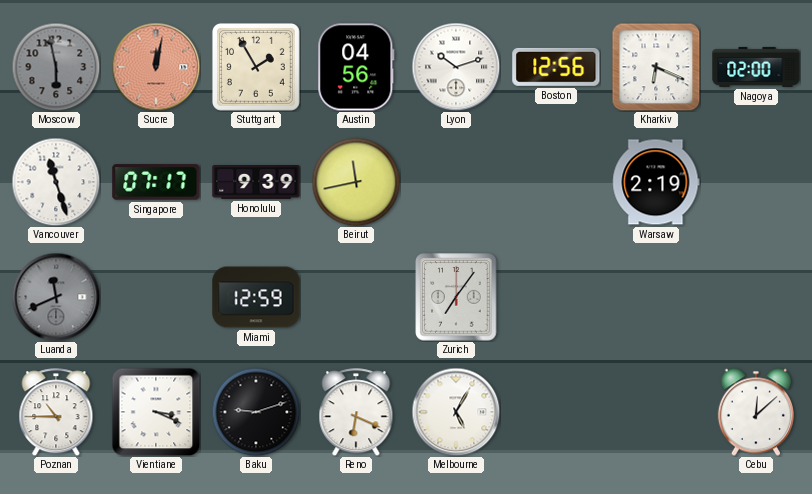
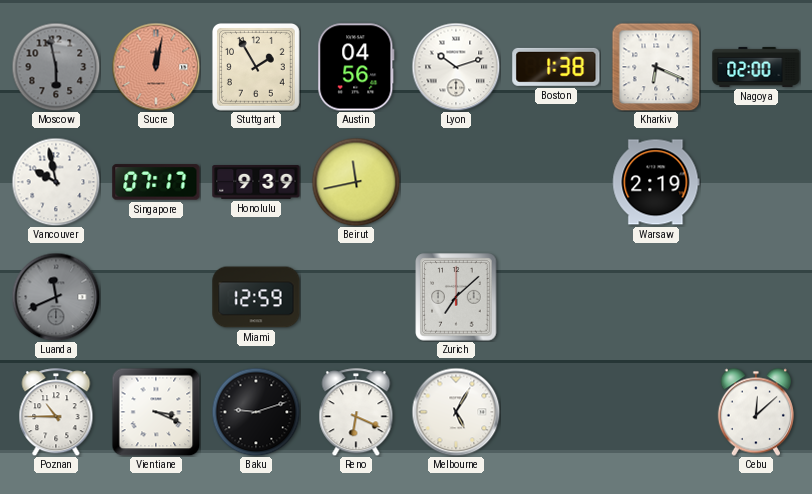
Boston: 12:56 -> 1:38 (556, 67)
Vancouver: 11:27 -> 9:58 (56, 182)
Zurich: 7:06 -> 7:08 (456, 297)
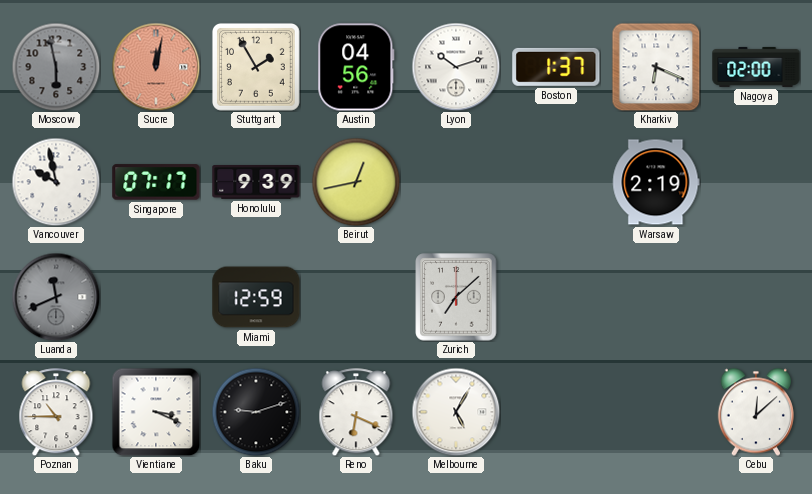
Boston: 1:38 -> 1:37 (556, 67)
Beirut: 11:43 -> 12:43 (356, 182)
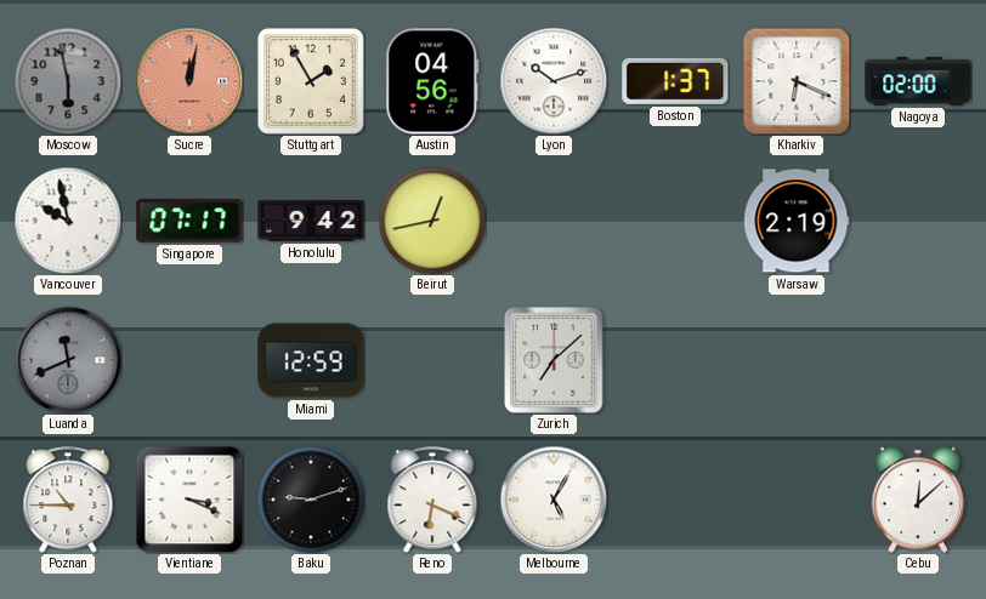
Honolulu: 9:39 -> 9:42 (311, 222)
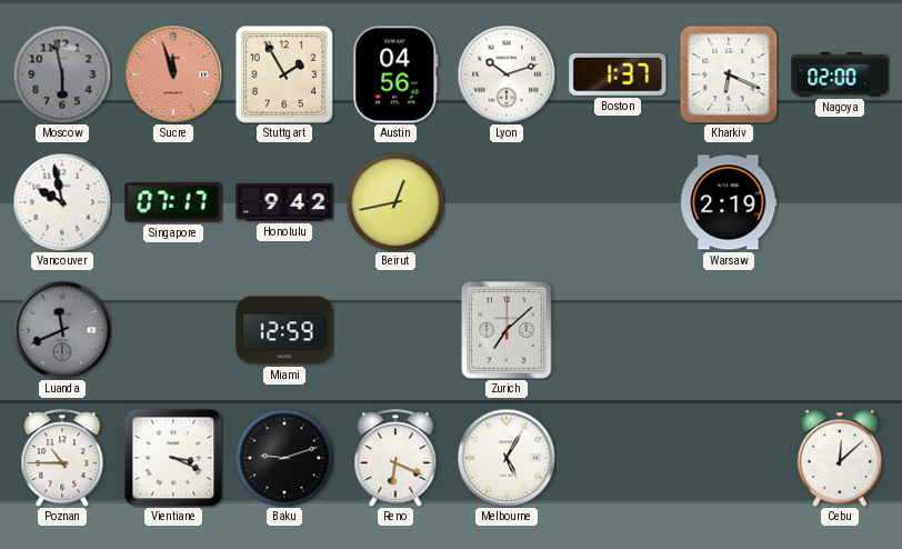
Sucre: 12:02 -> 11:57 (173, 74)
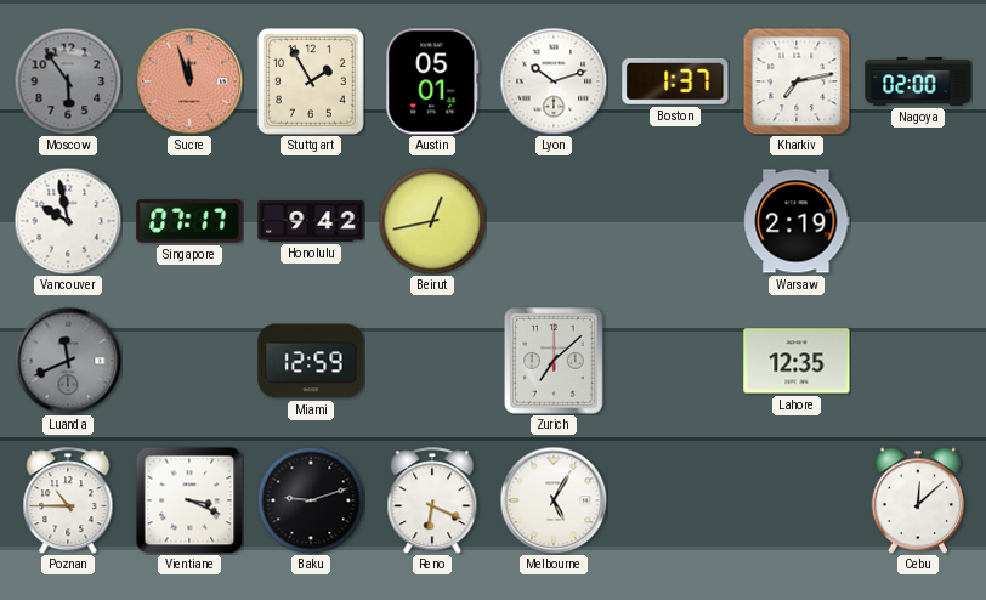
Moscow: 5:58 -> 5:54 (68, 81)
Austin: 04:56 -> 05:01 (432, 81)
Kharkiv: 6:19 -> 7:13 (797, 81)
Lahore: none -> 12:35 (797, 361)
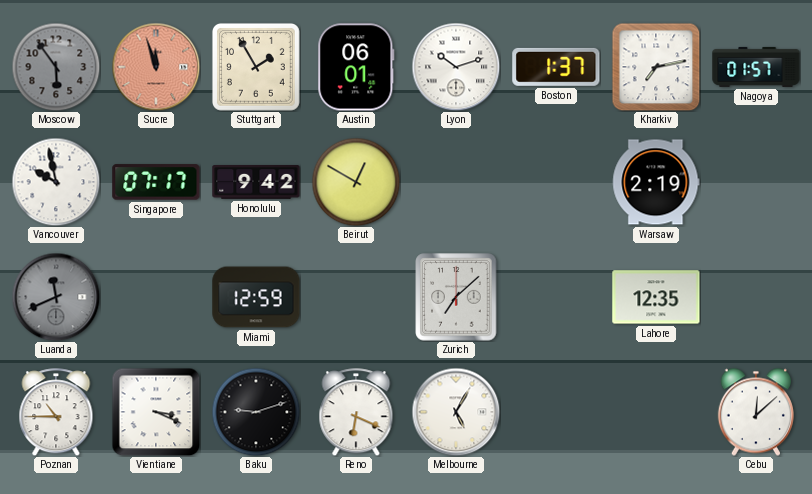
Austin: 05:01 -> 06:01 (356, 67)
Nagoya: 02:00 -> 01:57 (756, 67)
Beirut: 12:43 -> 12:50 (356, 182)
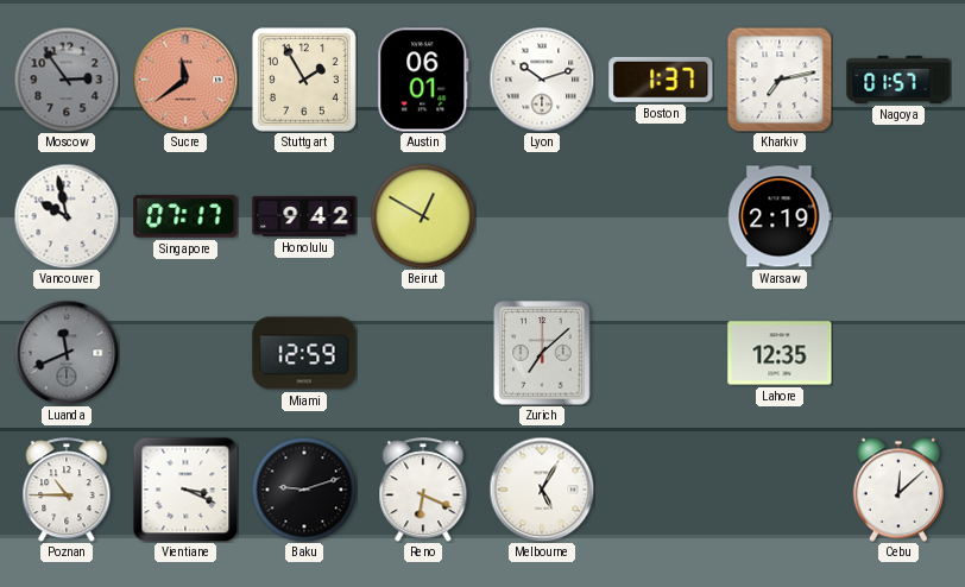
Moscow: 5:54 -> 2:54 (67, 80)
Sucre: 11:57 -> 11:39 (185, 80)
